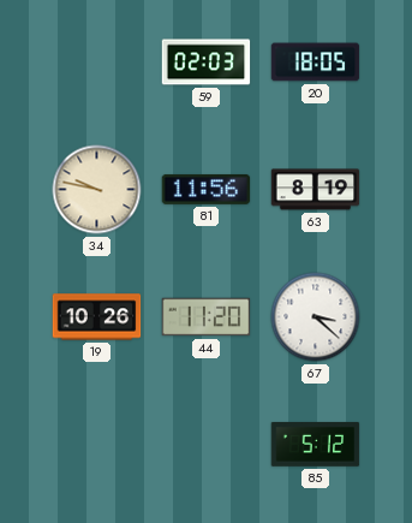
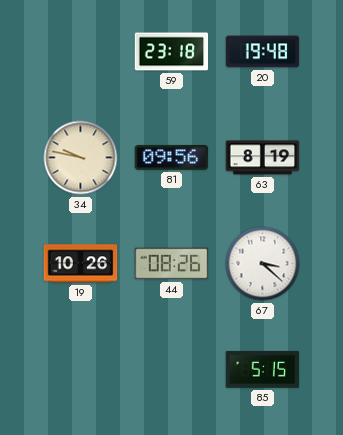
59: 02:03 -> 23:18 (172, 52)
20: 18:05 -> 19:48 (263, 52)
81: 11:56 -> 09:56 (172, 157)
44: 11:20 -> 08:26 (172, 264)
85: 5:12 -> 5:15 (263, 369)
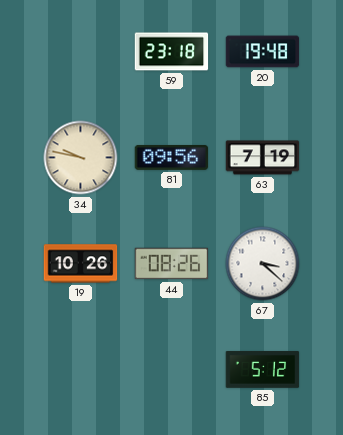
63: 8:19 -> 7:19 (263, 158)
85: 5:15 -> 5:12 (263, 369)
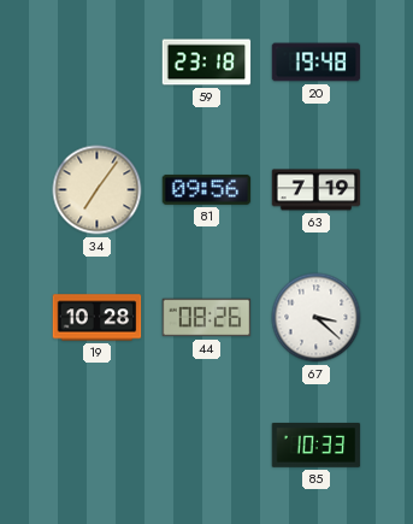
34: 9:47 -> 7:06 (98, 190)
19: 10:26 -> 10:28 (98, 318)
85: 5:12 -> 10:33 (317, 444)
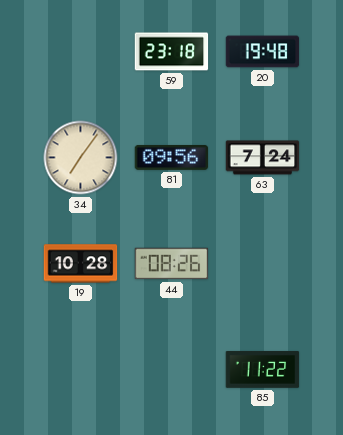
63: 7:19 -> 7:24 (263, 158)
67: 3:22 -> none (317, 318)
85: 10:33 -> 11:22 (263, 369)
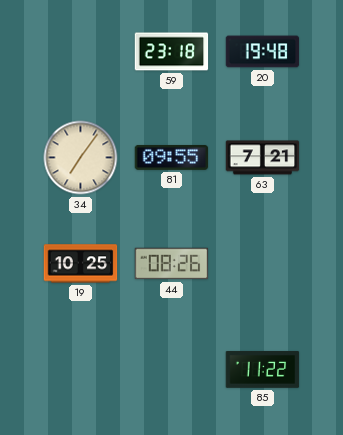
81: 09:56 -> 09:55 (172, 157)
63: 7:24 -> 7:21 (263, 158)
19: 10:28 -> 10:25 (81, 264)
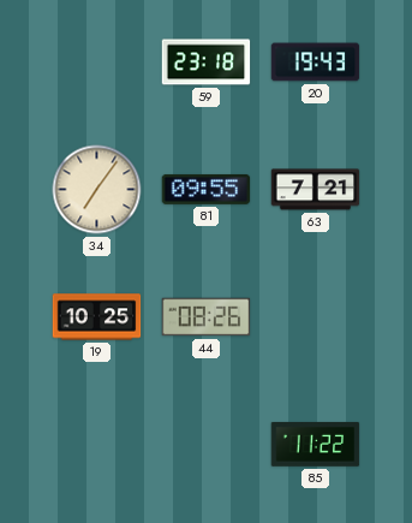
20: 19:48 -> 19:43 (316, 63)
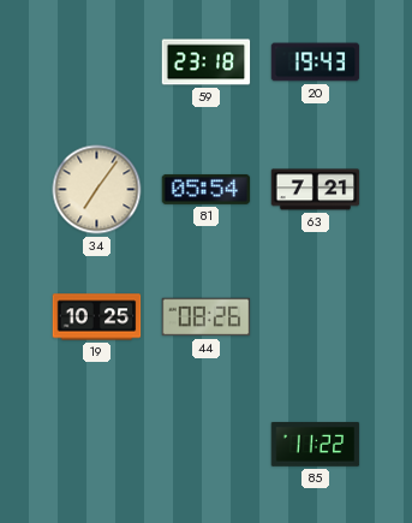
81: 09:55 -> 05:54 (207, 189)
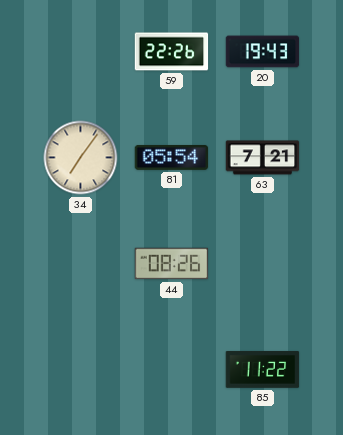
59: 23:18 -> 22:26 (172, 52)
19: 10:25 -> none (97, 317)
